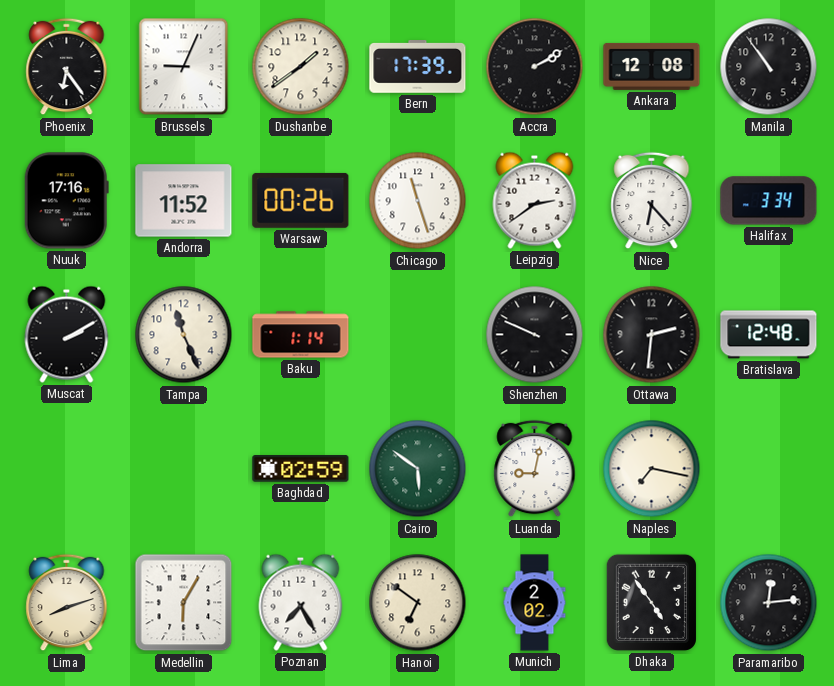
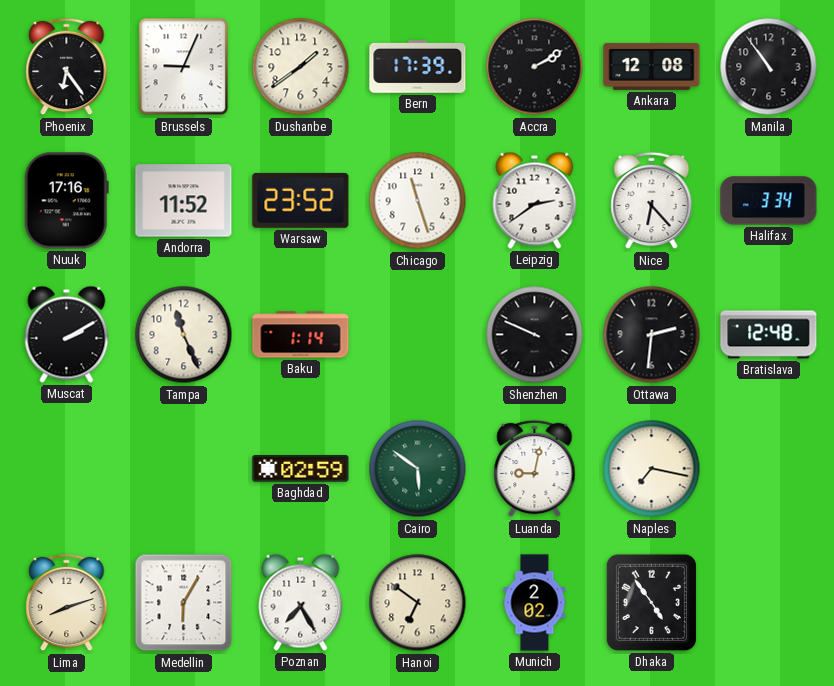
Warsaw: 00:26 -> 23:52 (301, 200)
Paramaribo: 12:14 -> none (769, 603)
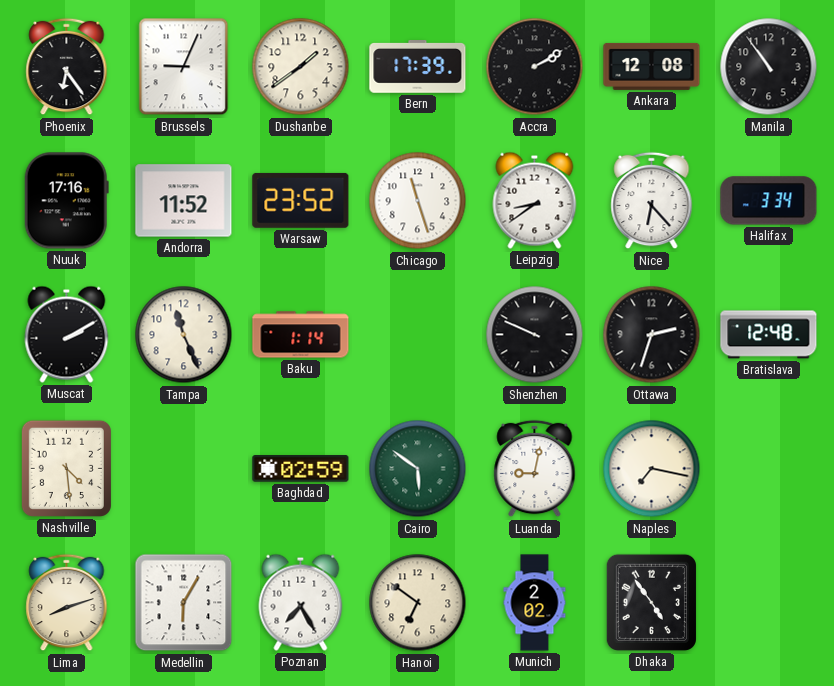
Leipzig: 2:39 -> 8:39 (535, 200)
Ottawa: 2:31 -> 2:33 (652, 335)
Nashville: none -> 4:29 (66, 468)
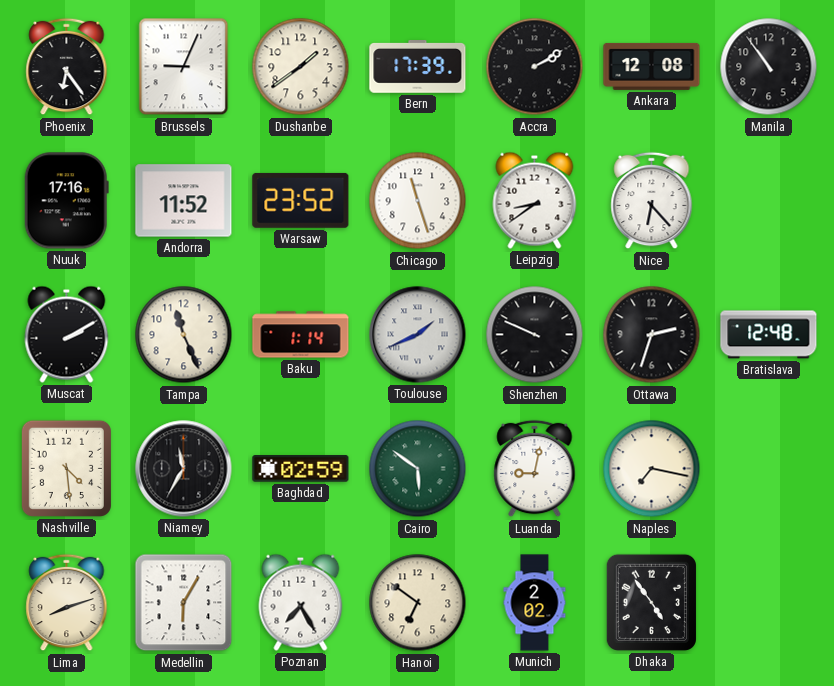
Halifax: 3:34 -> none (769, 201)
Toulouse: none -> 1:41 (418, 335)
Niamey: none -> 11:35 (184, 469)
